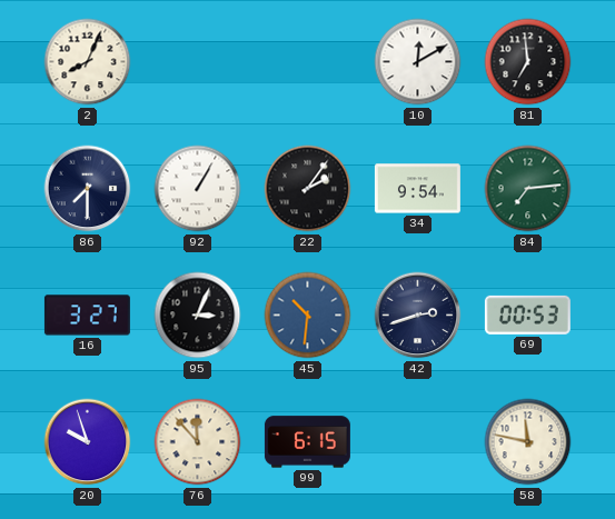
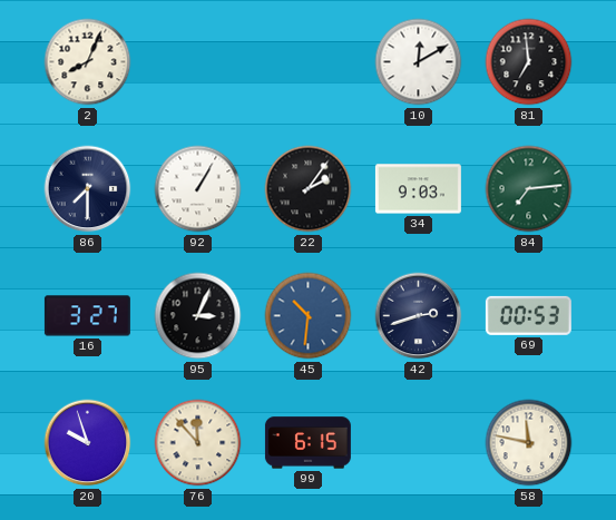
34: 9:54 -> 9:03 (418, 189)
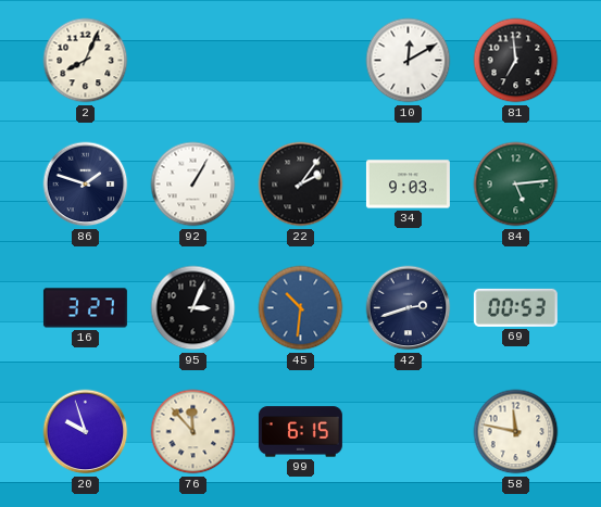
86: 7:30 -> 1:48 (86, 185)
84: 7:14 -> 5:14 (516, 185)
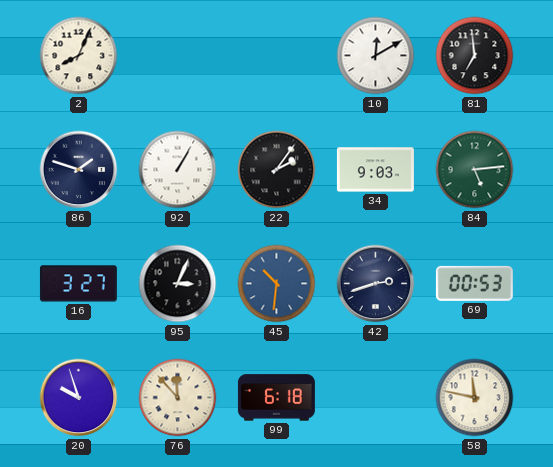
99: 6:15 -> 6:18 (276, 398)
